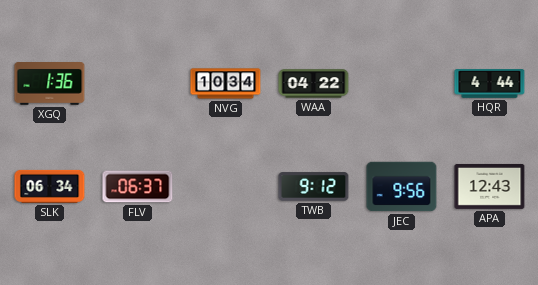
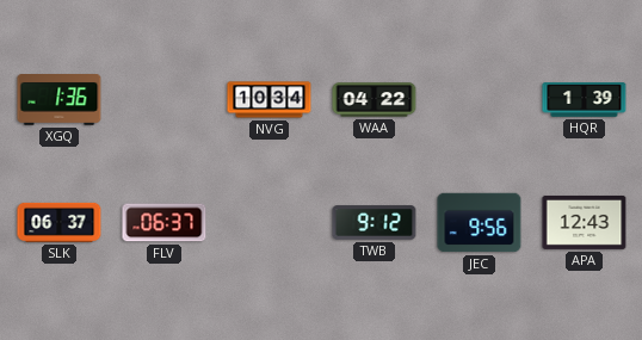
HQR: 4:44 -> 1:39 (585, 100)
SLK: 06:34 -> 06:37 (60, 222)
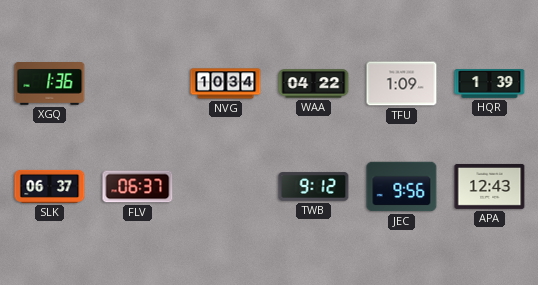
TFU: none -> 1:09 (402, 84)
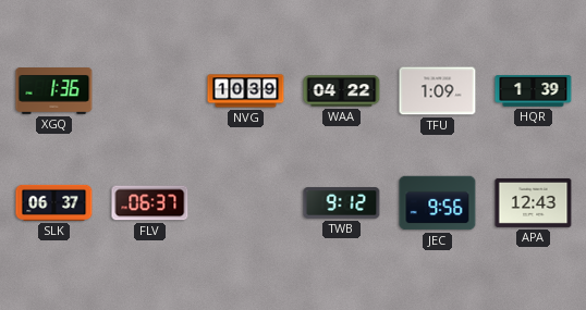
NVG: 10:34 -> 10:39 (246, 91)
